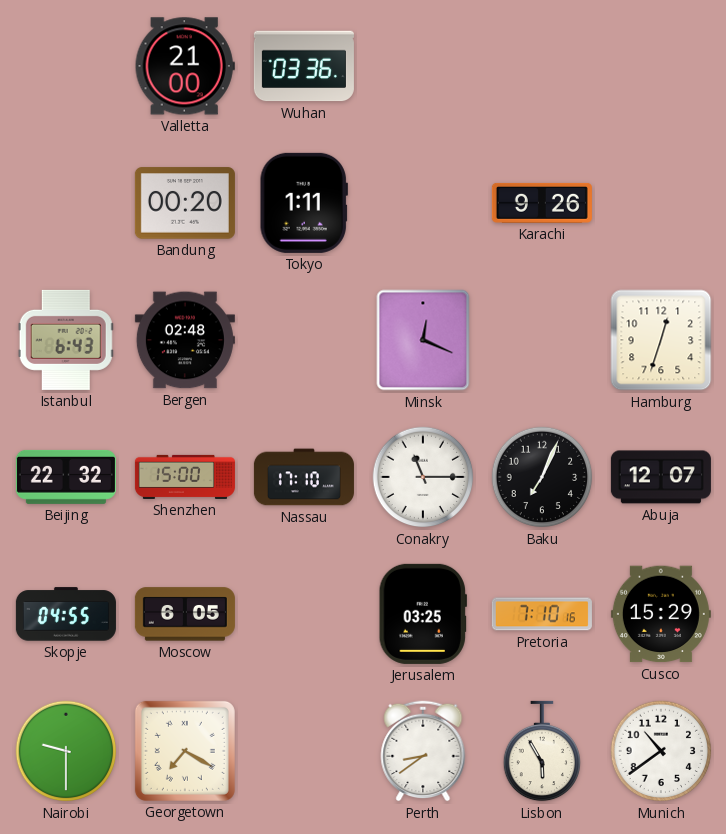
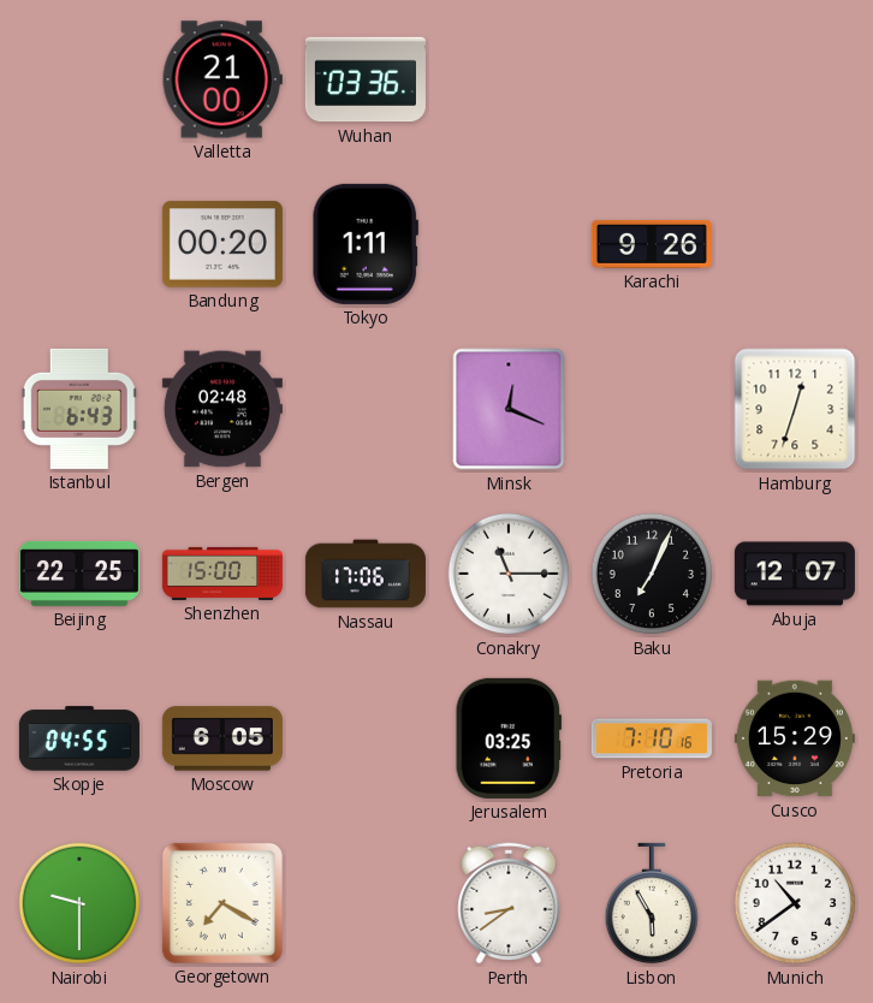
Beijing: 22:32 -> 22:25 (79, 574)
Nassau: 17:10 -> 17:06 (366, 574)
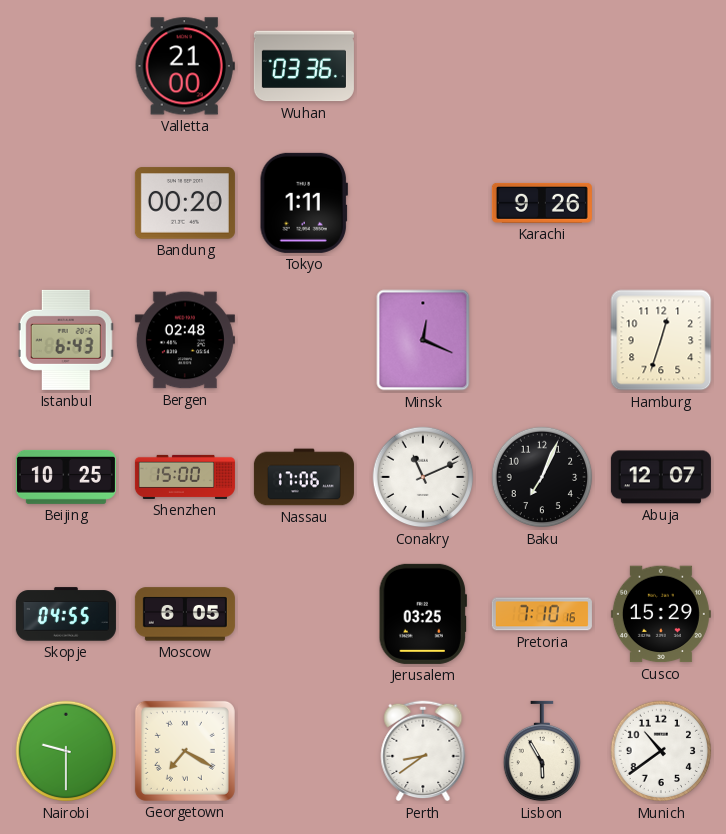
Beijing: 22:25 -> 10:25 (66, 477)
Conakry: 11:15 -> 11:11 (423, 477)
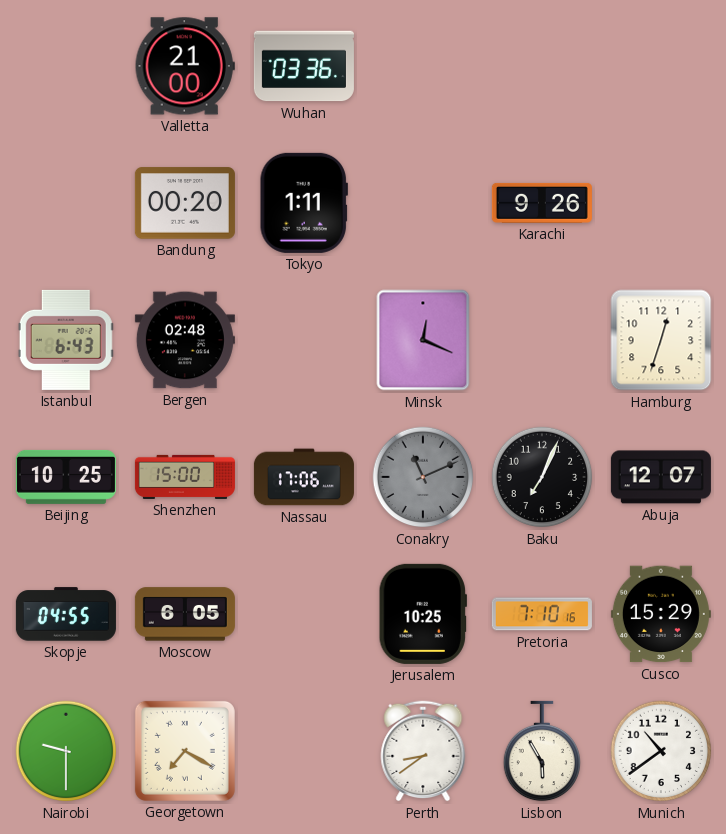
Conakry dial: white -> grey (423, 477)
Jerusalem: 03:25 -> 10:25 (423, 614)
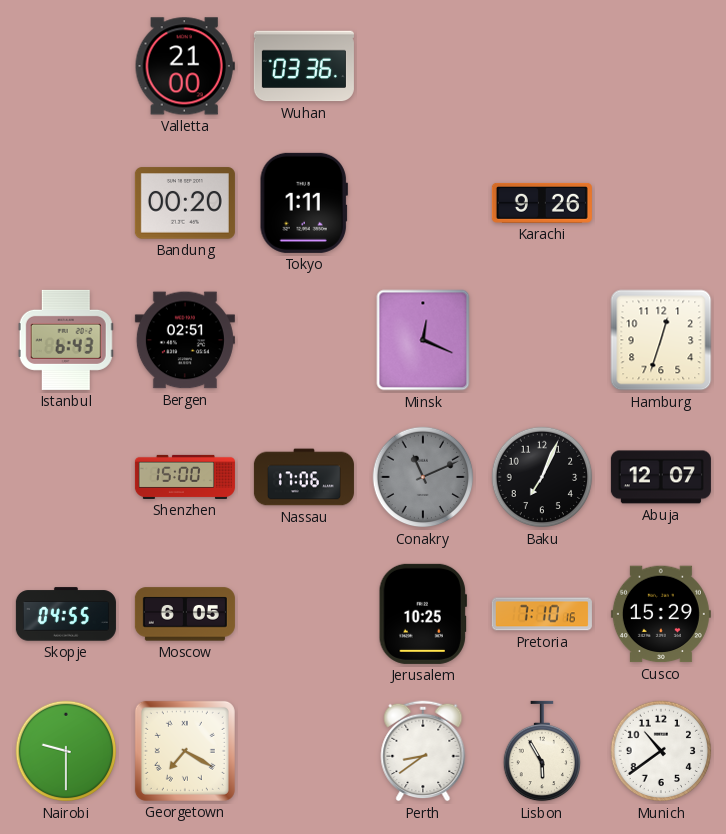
Bergen: 02:48 -> 02:51 (185, 340)
Beijing: 10:25 -> none (66, 477)
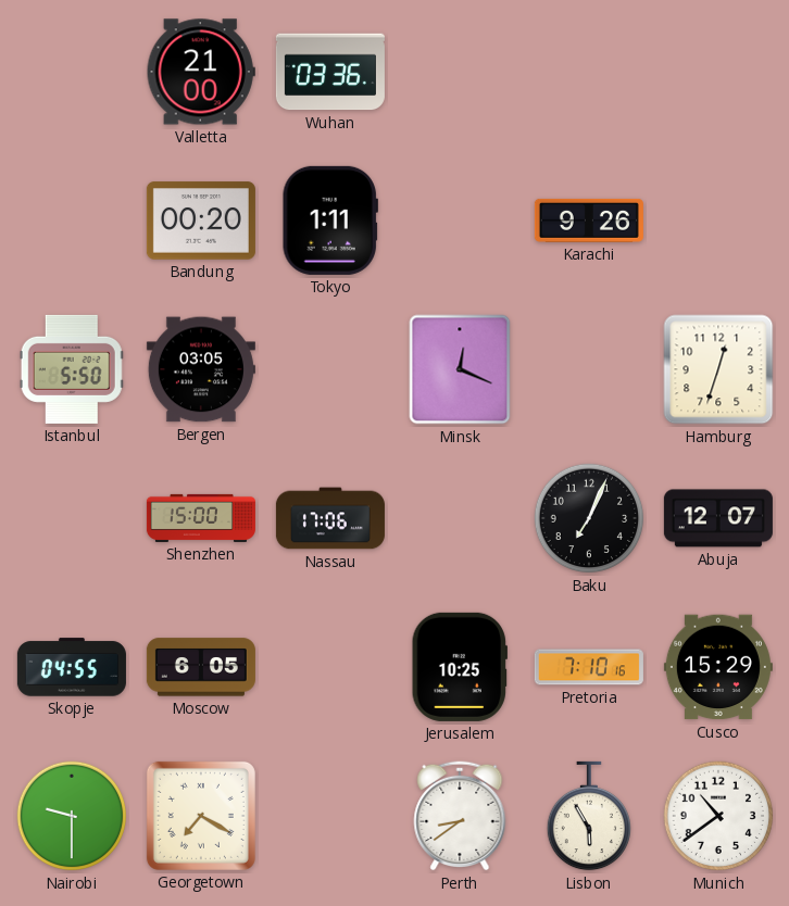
Istanbul: 6:43 -> 5:50 (72, 369)
Bergen: 02:51 -> 03:05 (201, 369)
Conakry: 11:11 -> none (423, 477)
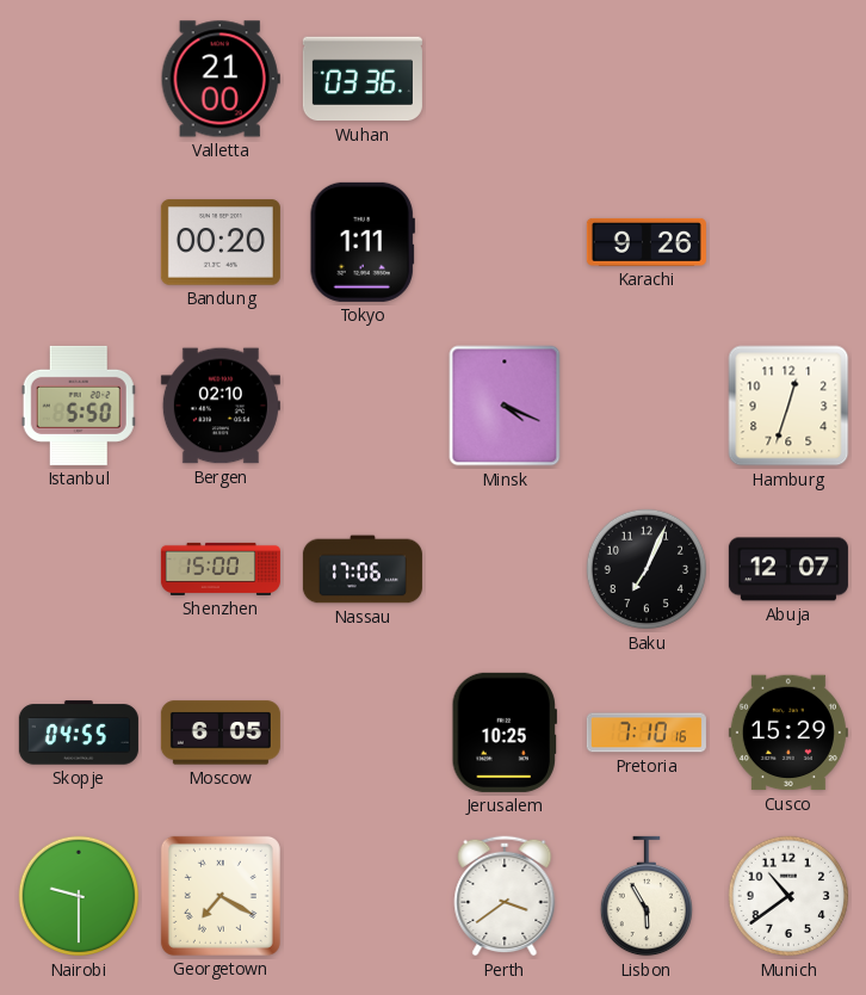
Bergen: 03:05 -> 02:10 (221, 406)
Minsk: 12:19 -> 4:19 (505, 406)
Perth: 8:39 -> 3:39 (505, 896)
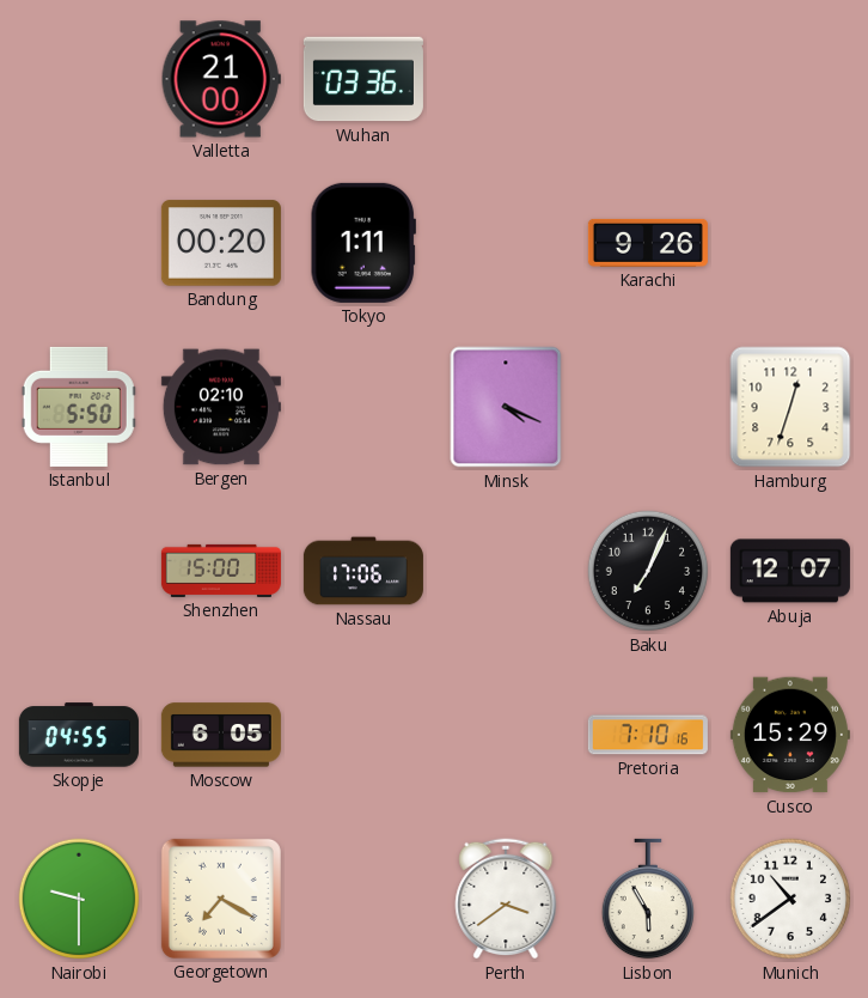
Jerusalem: 10:25 -> none (505, 733)
